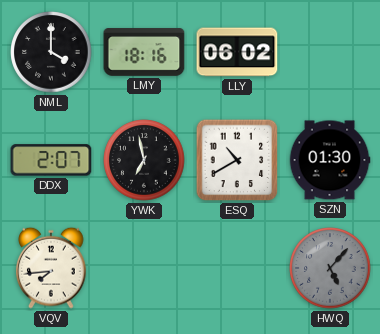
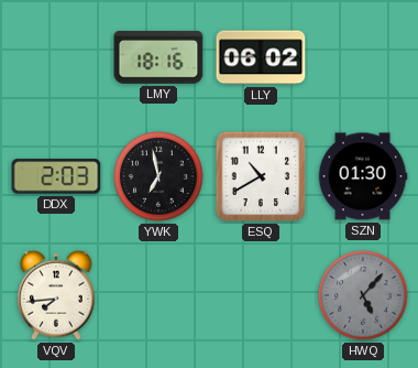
NML: 4:00 -> none (51, 52)
DDX: 2:07 -> 2:03 (56, 176)
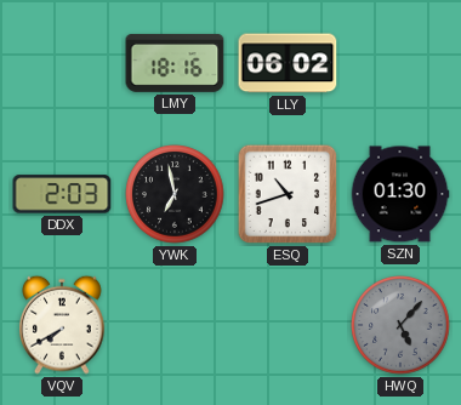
ESQ: 10:40 -> 10:42 (288, 194)
VQV: 7:44 -> 7:40 (63, 325)
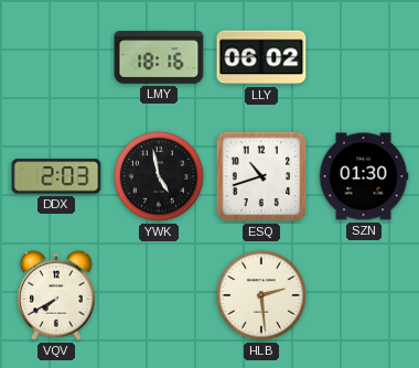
YWK: 6:58 -> 4:58 (159, 176)
HLB: none -> 2:29 (261, 295)
HWQ: 5:07 -> none (400, 325)
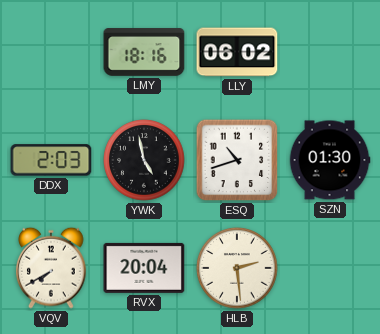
RVX: none -> 20:04 (144, 268)
